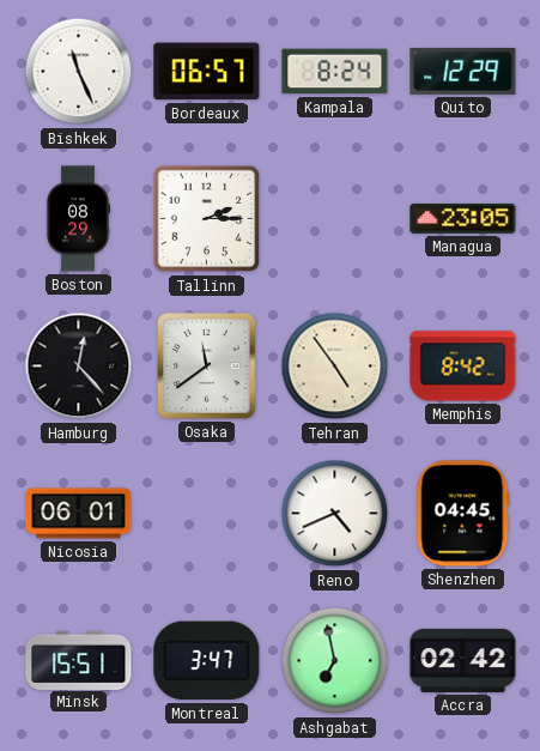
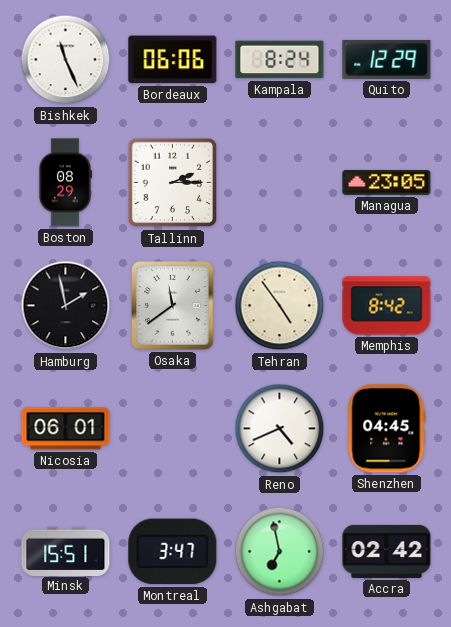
Bordeaux: 06:57 -> 06:06 (173, 60)
Hamburg: 12:23 -> 1:58 (66, 306)
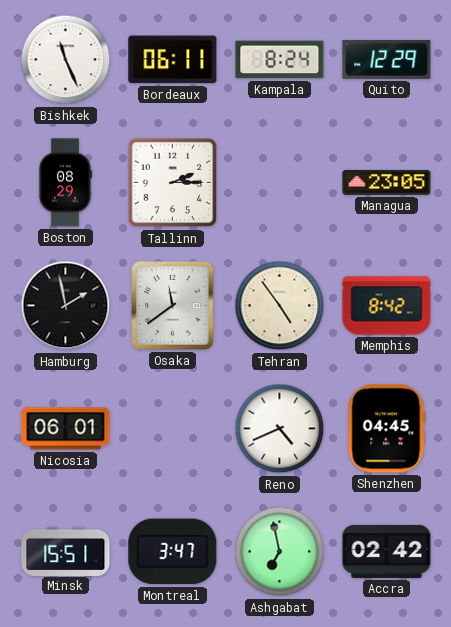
Bordeaux: 06:06 -> 06:11 (173, 60)
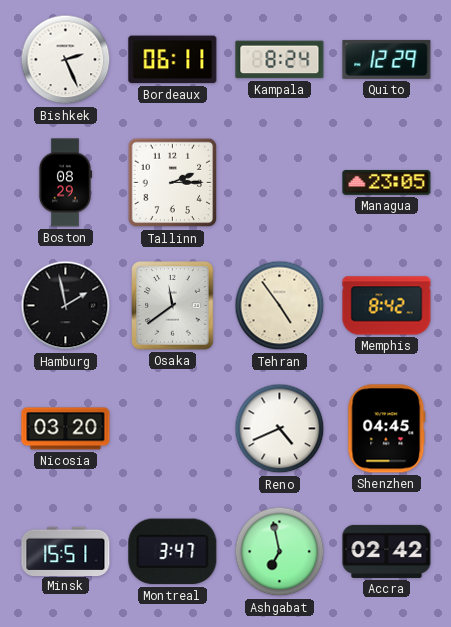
Bishkek: 11:26 -> 2:26 (66, 60)
Nicosia: 06:01 -> 03:20 (66, 429)
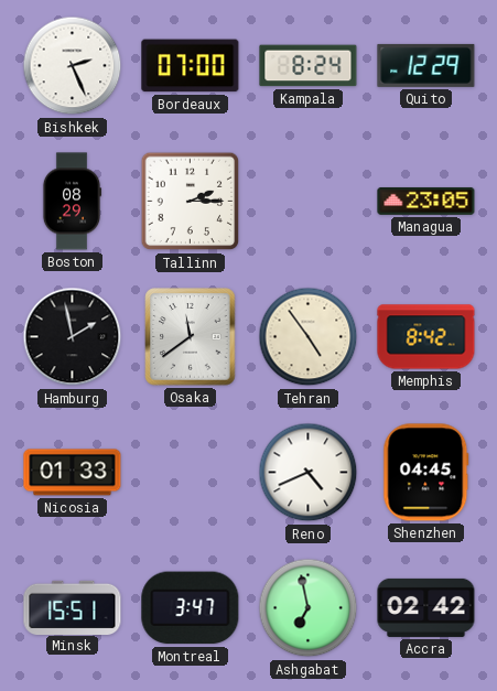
Bordeaux: 06:11 -> 07:00 (191, 66)
Nicosia: 03:20 -> 01:33 (73, 473)
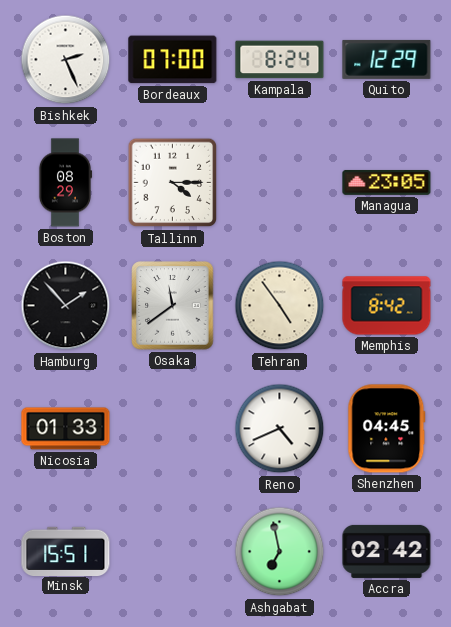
Tallinn: 2:15 -> 4:15 (173, 183)
Hamburg: 1:58 -> 1:53 (66, 306)
Montreal: 3:47 -> none (191, 608)
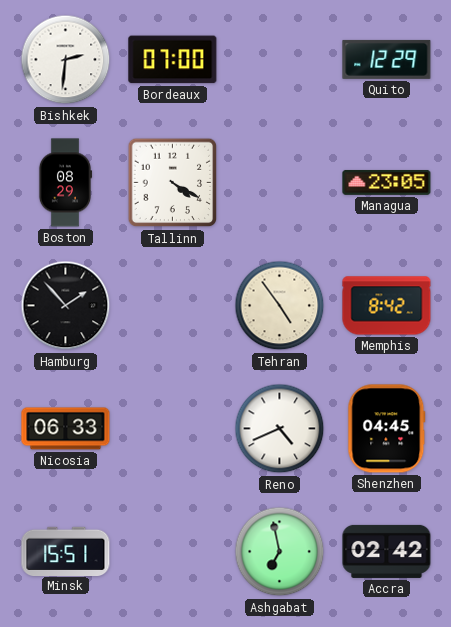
Bishkek: 2:26 -> 2:31 (66, 60)
Kampala: 8:24 -> none (280, 60)
Tallinn: 4:15 -> 4:20 (173, 183)
Osaka: 11:39 -> none (173, 306)
Nicosia: 01:33 -> 06:33 (66, 429)
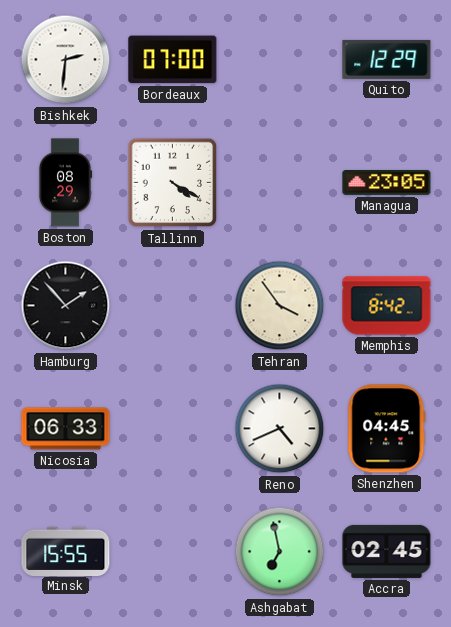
Tehran: 4:54 -> 3:54 (280, 306)
Minsk: 15:51 -> 15:55 (66, 551)
Accra: 02:42 -> 02:45 (387, 551)
